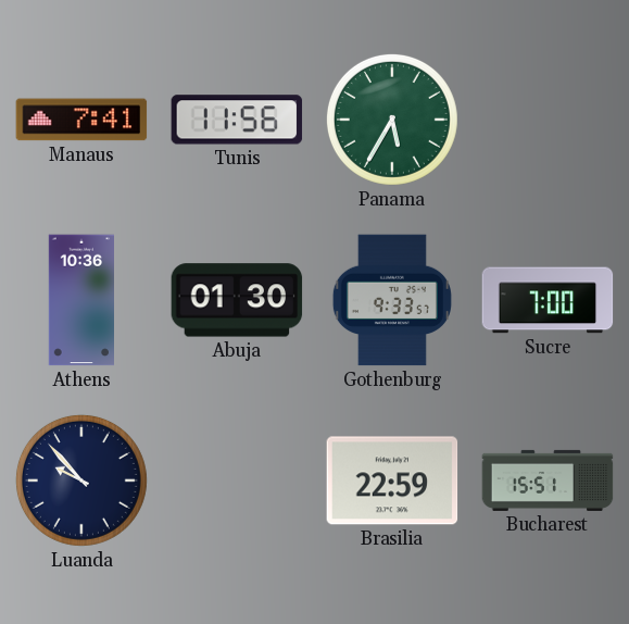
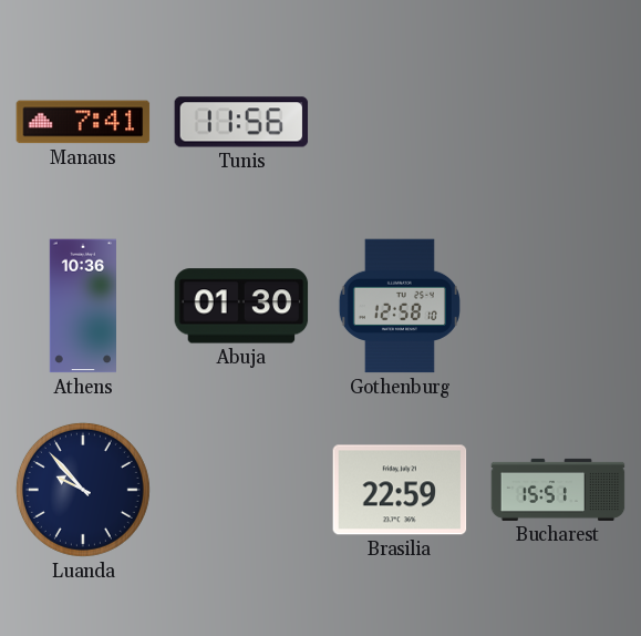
Panama: 5:35 -> none (392, 120)
Gothenburg: 9:33 -> 12:58 (400, 306)
Sucre: 7:00 -> none (548, 300)
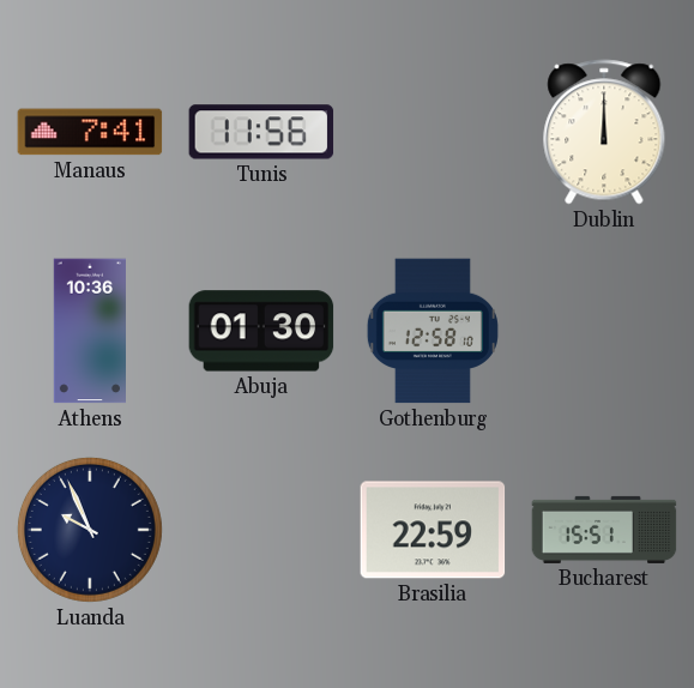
Dublin: none -> 12:00 (604, 132)
Luanda: 9:53 -> 9:56 (90, 530)
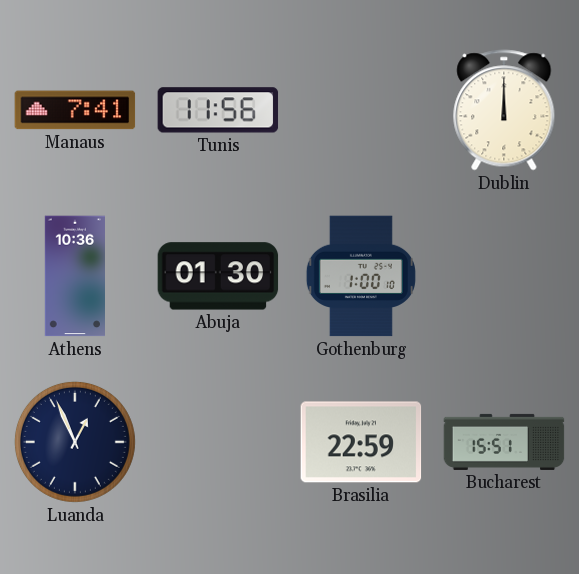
Gothenburg: 12:58 -> 1:00 (361, 276)
Luanda: 9:56 -> 12:56 (75, 442)
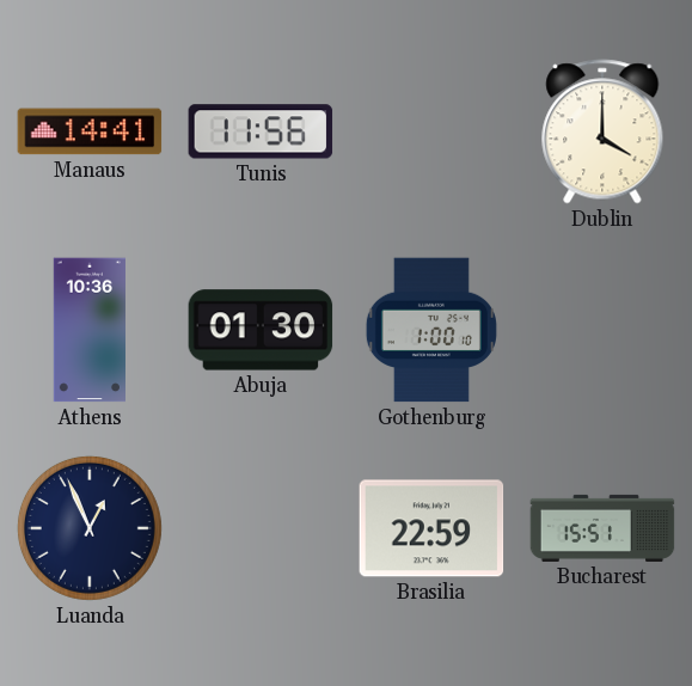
Manaus: 7:41 -> 14:41 (90, 131)
Dublin: 12:00 -> 4:00 (602, 131)
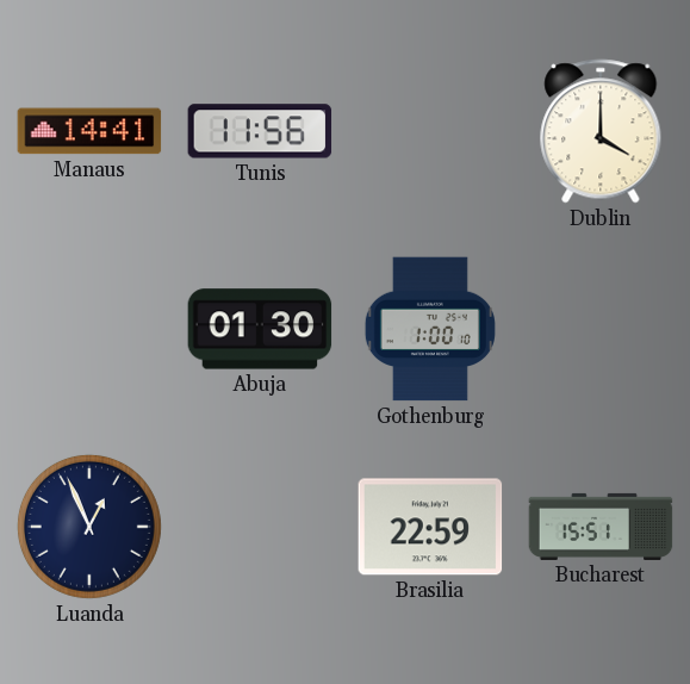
Athens: 10:36 -> none (88, 330)
